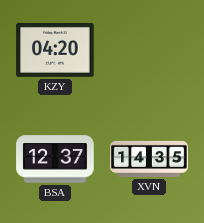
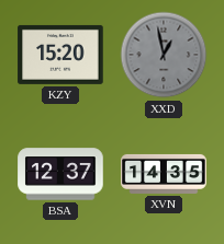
KZY: 04:20 -> 15:20 (60, 55)
XXD: none -> 12:58 (164, 55)
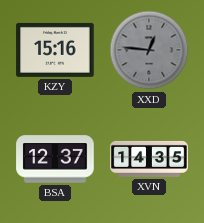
KZY: 15:20 -> 15:16 (55, 50)
XXD: 12:58 -> 12:46 (149, 50)
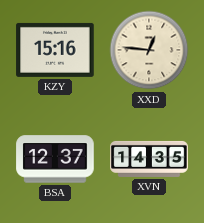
XXD dial: grey -> cream (149, 50)
